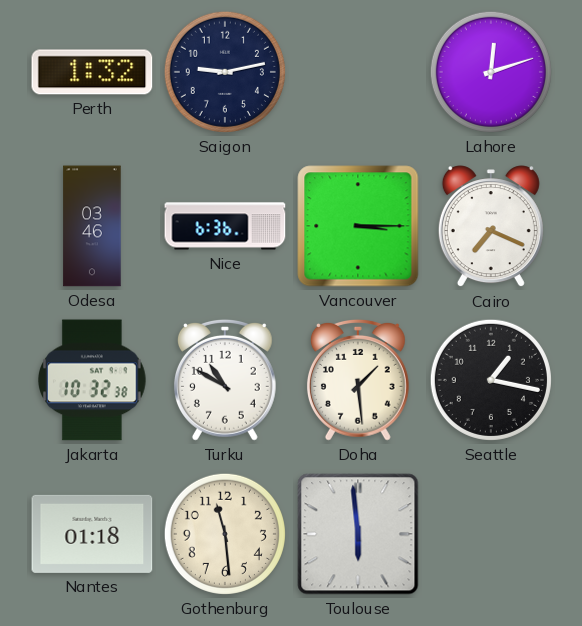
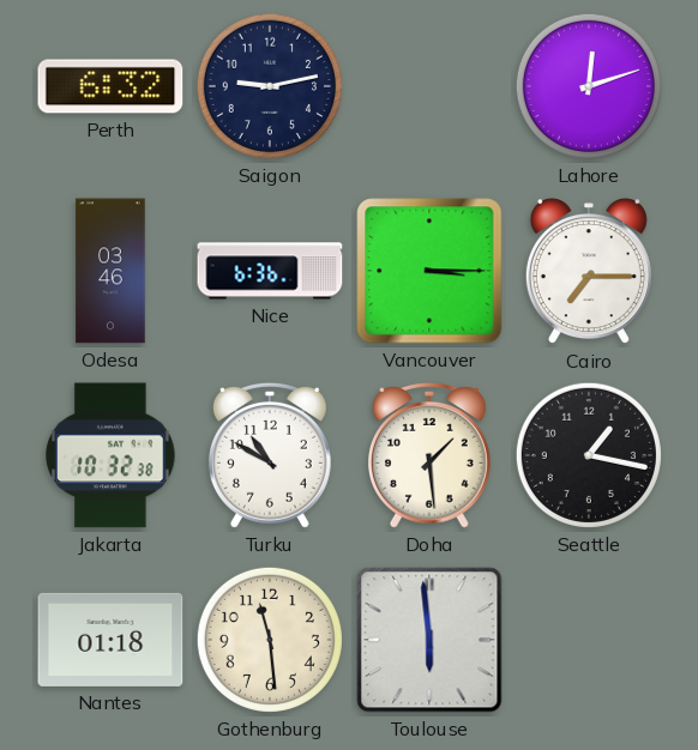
Perth: 1:32 -> 6:32 (110, 86)
Cairo: 7:19 -> 7:15 (589, 272)
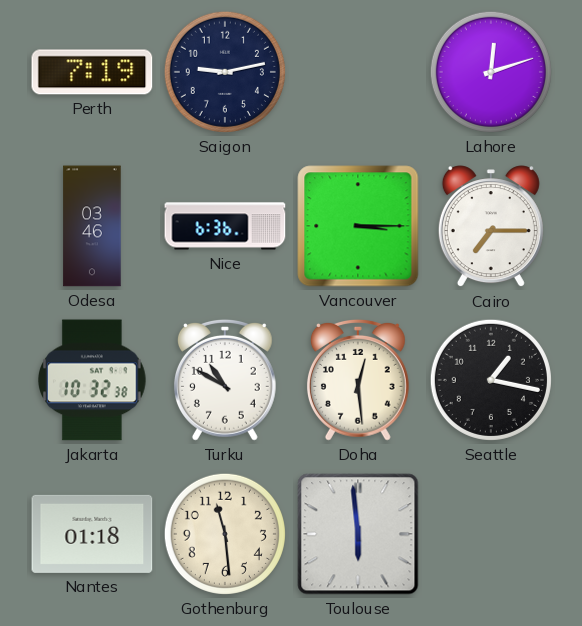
Perth: 6:32 -> 7:19 (92, 72)
Doha: 1:29 -> 12:29 (358, 380)
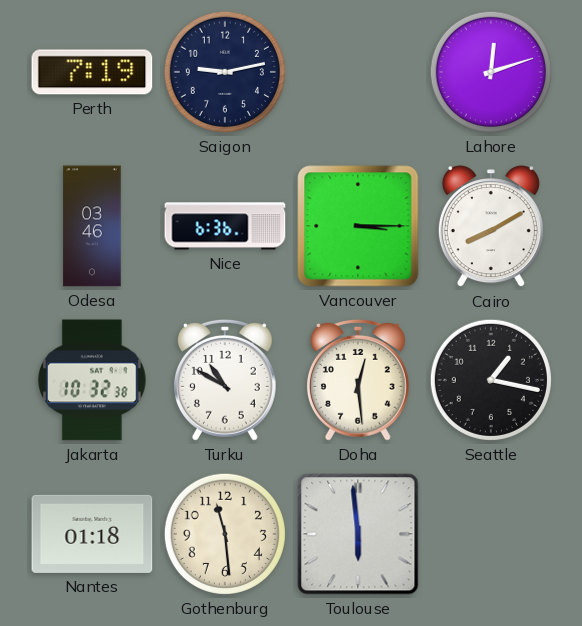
Cairo: 7:15 -> 8:10 (491, 227)
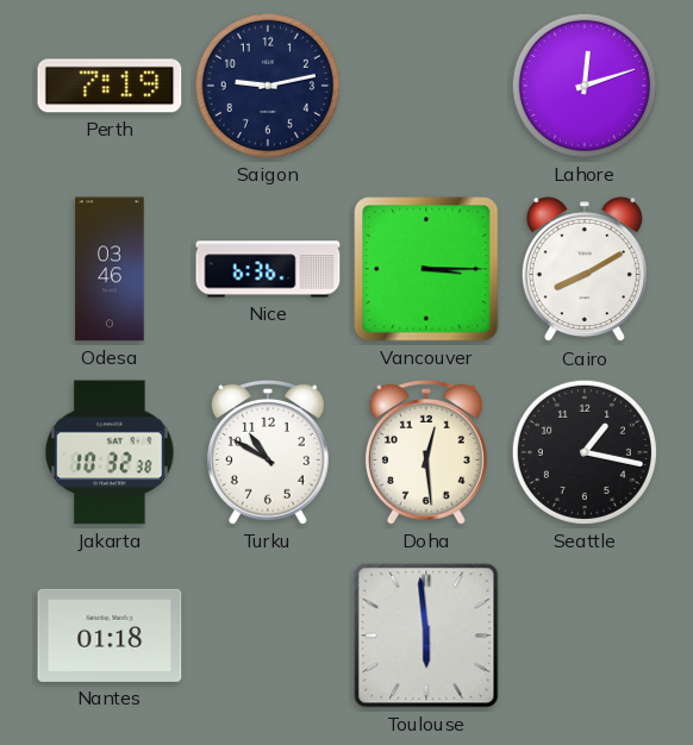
Gothenburg: 11:29 -> none (225, 534)
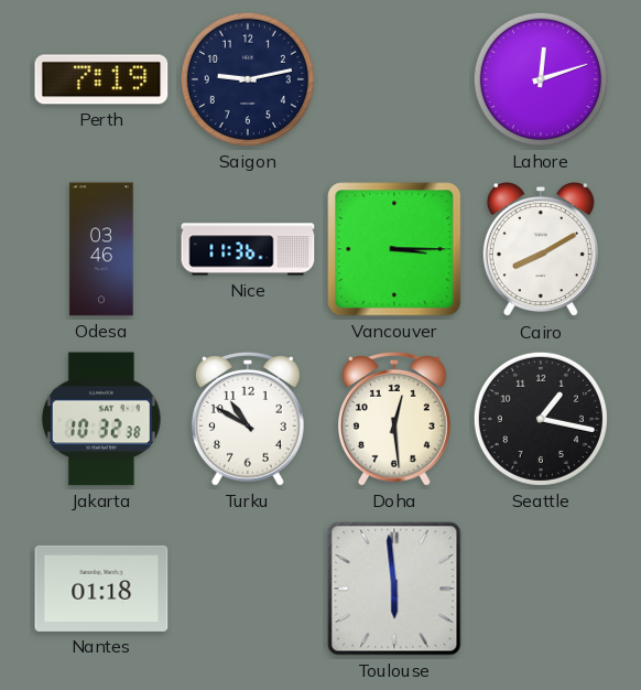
Nice: 6:36 -> 11:36 (248, 249)
